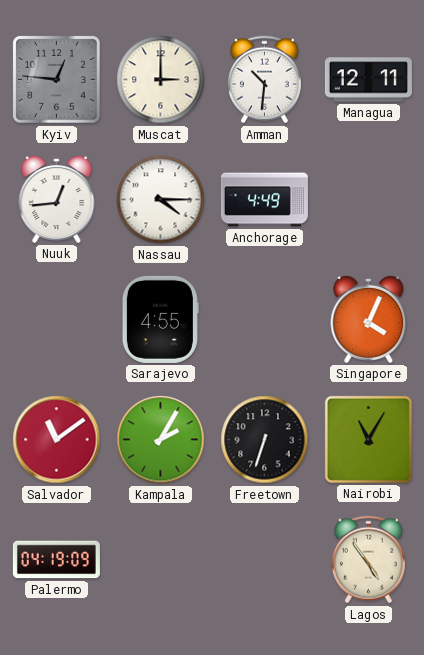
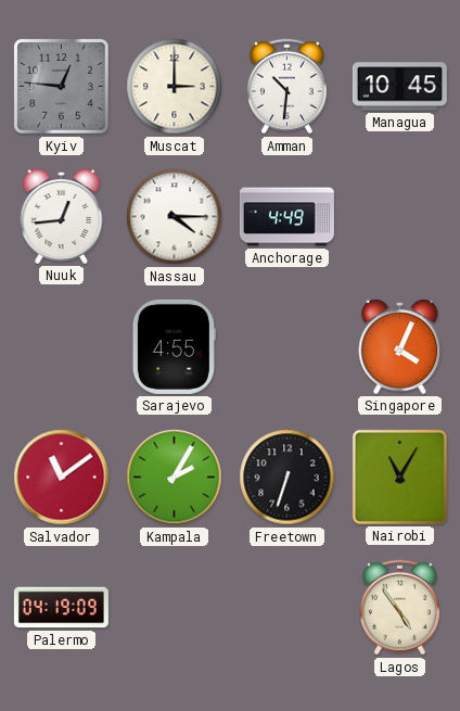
Managua: 12:11 -> 10:45 (399, 87)
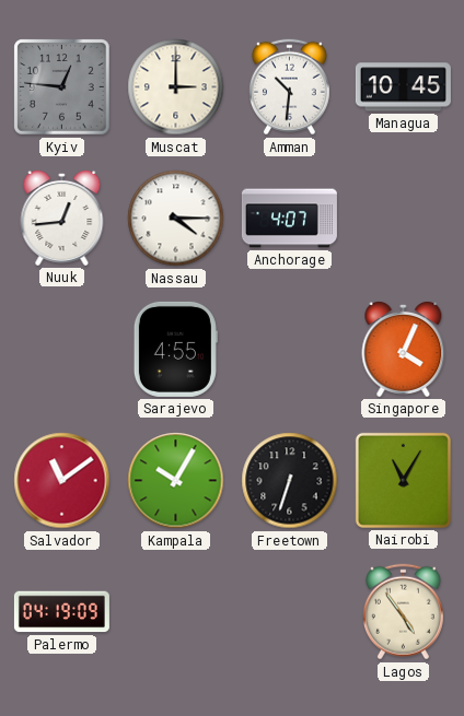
Anchorage: 4:49 -> 4:07 (289, 219)
Kampala: 2:05 -> 10:05 (176, 481)
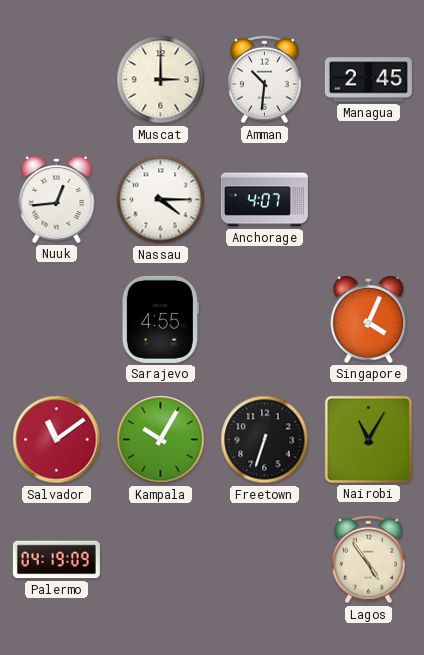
Kyiv: 12:46 -> none (62, 87)
Managua: 10:45 -> 2:45 (368, 80)
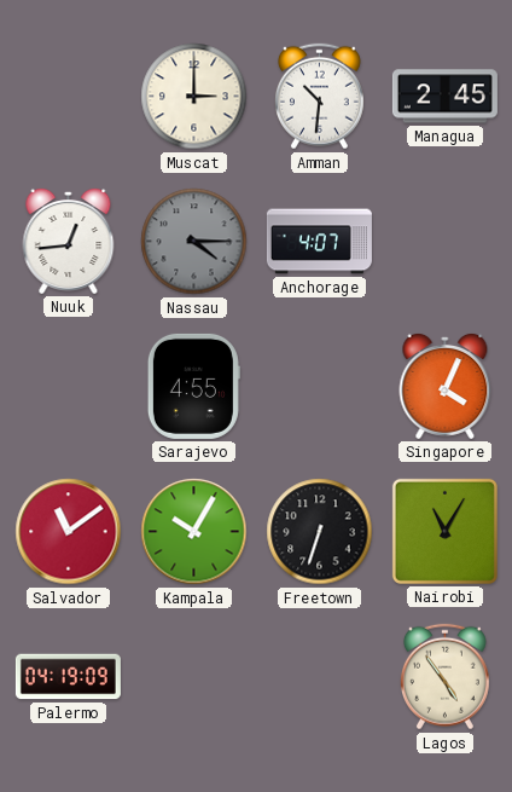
Nassau dial: white -> grey (194, 242)
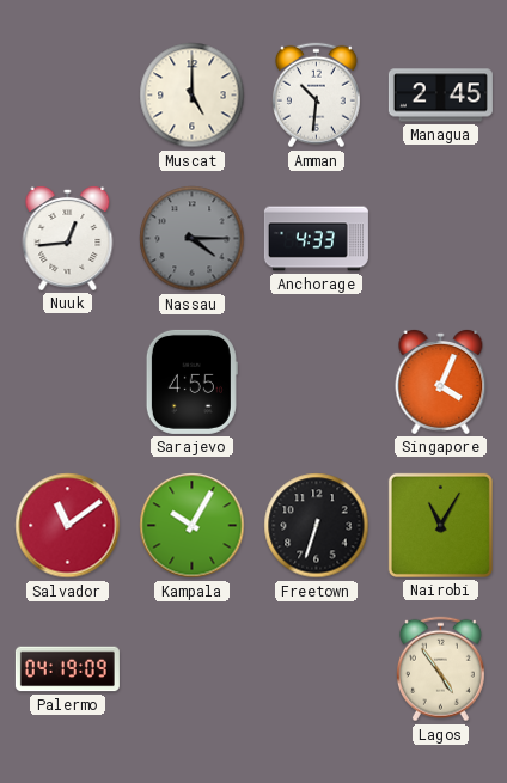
Muscat: 3:00 -> 5:00 (193, 96)
Anchorage: 4:07 -> 4:33 (316, 239)
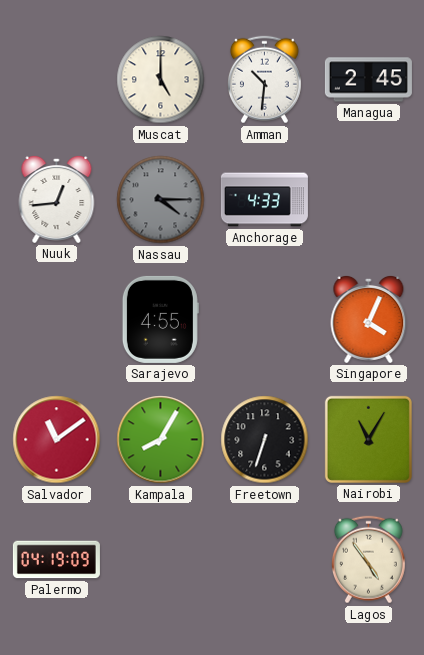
Kampala: 10:05 -> 8:05 (161, 440)
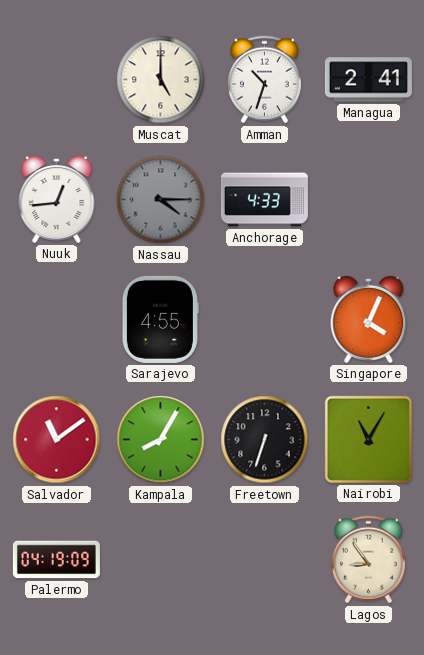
Amman: 10:31 -> 10:33 (264, 80)
Managua: 2:45 -> 2:41 (368, 80)
Lagos: 4:54 -> 8:54 (368, 560)
